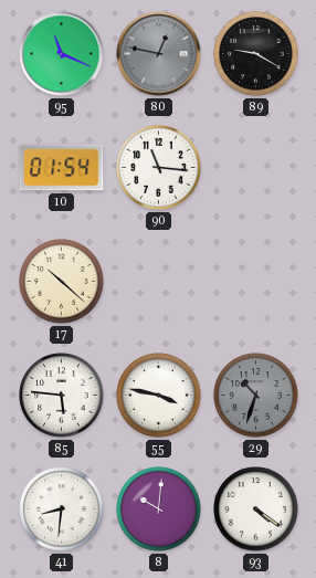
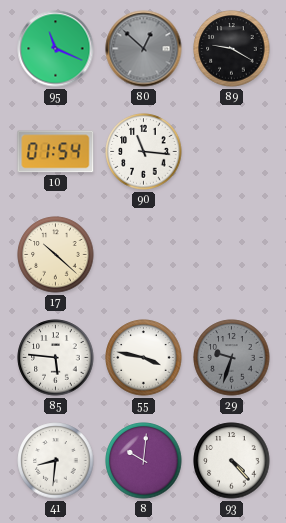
80: 12:47 -> 12:52 (144, 49)
29: 10:33 -> 9:33 (232, 358)
93: 4:21 -> 4:23 (232, 461)
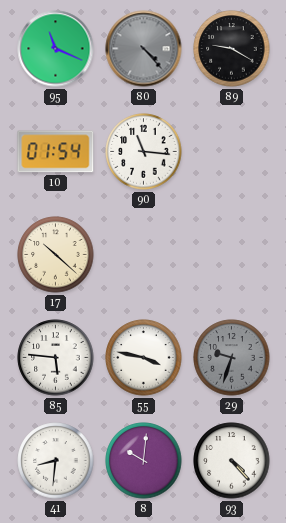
80: 12:52 -> 4:23 (144, 49)
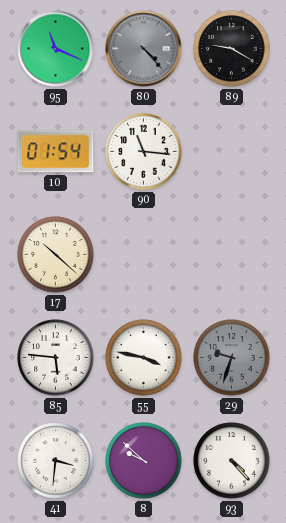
41: 8:31 -> 3:31 (56, 461)
8: 10:01 -> 9:52 (144, 461)
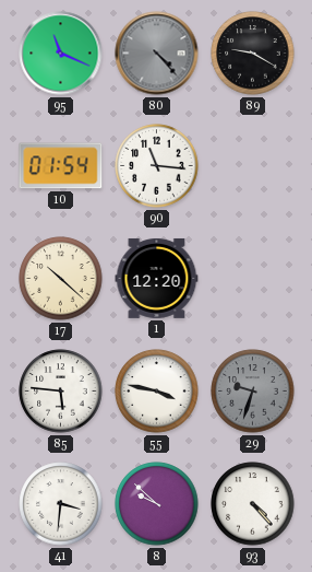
1: none -> 12:20 (157, 278)
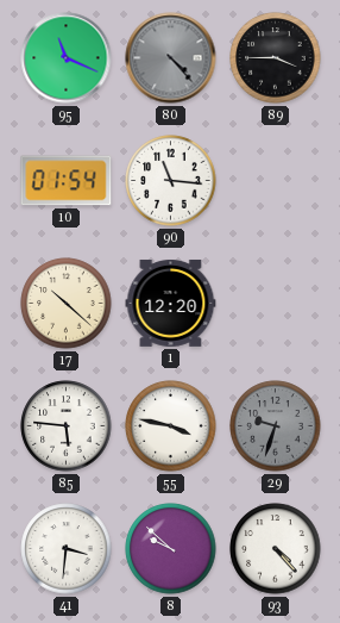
89: 9:20 -> 3:45 (276, 58)
